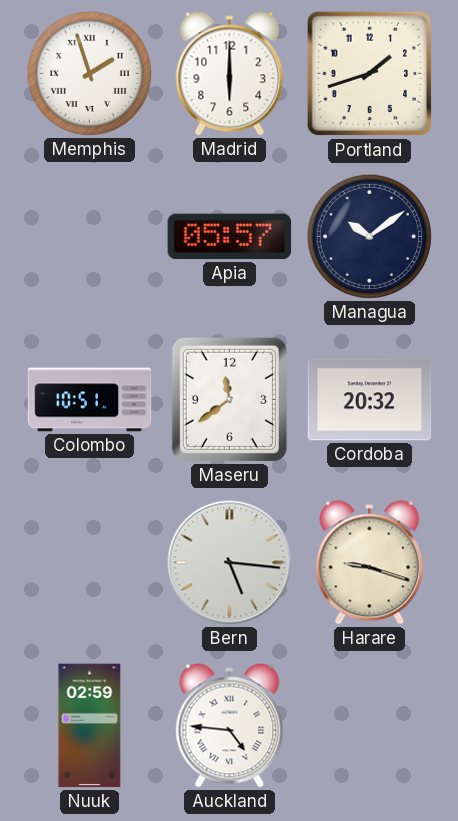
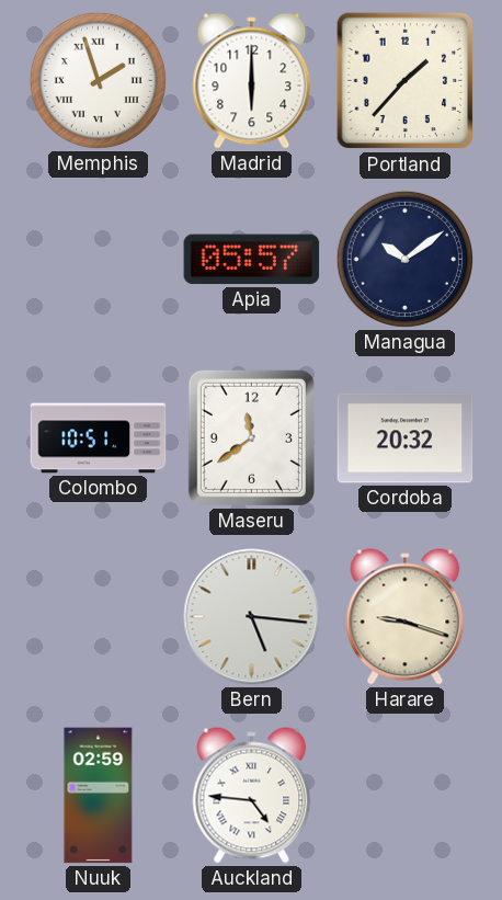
Portland: 1:42 -> 1:37 (406, 81)
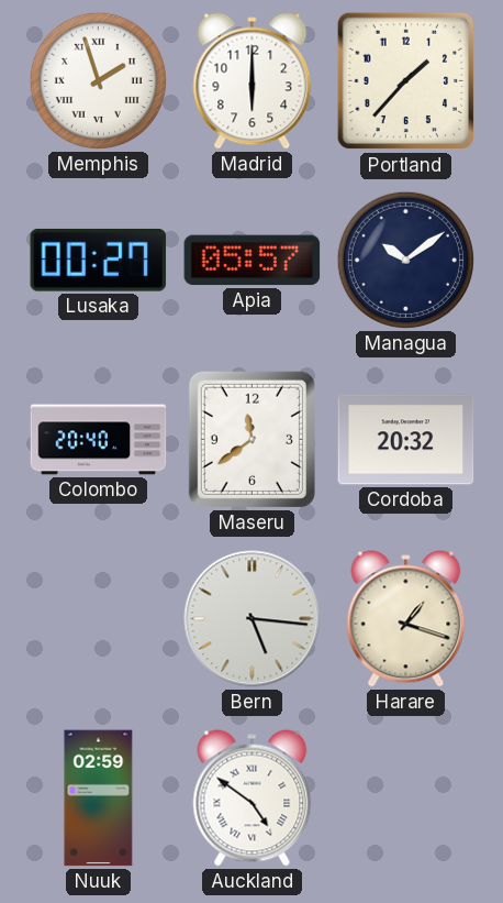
Lusaka: none -> 00:27 (99, 260)
Colombo: 10:51 -> 20:40 (99, 440)
Harare: 9:18 -> 1:18 (406, 619)
Auckland: 4:46 -> 4:51 (253, 799)
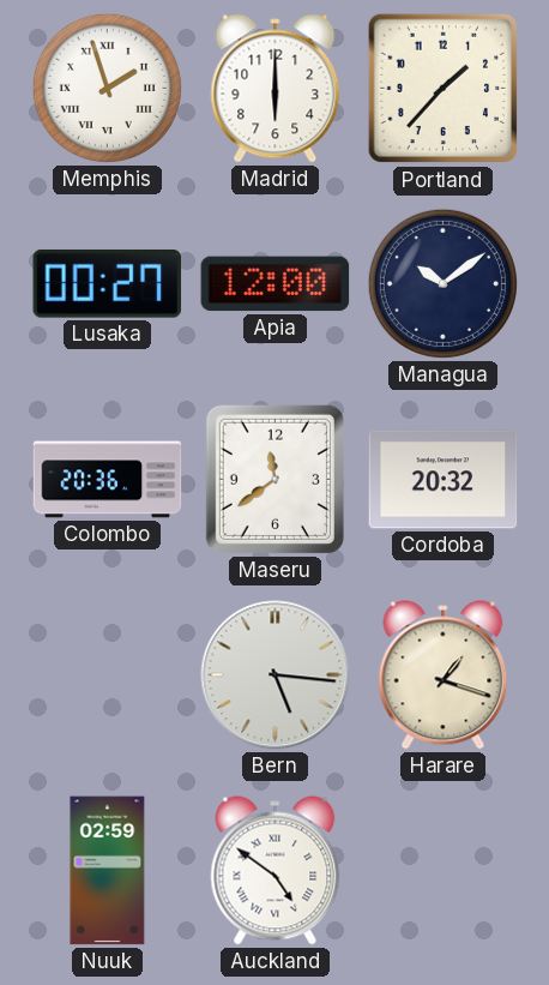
Apia: 05:57 -> 12:00 (276, 284)
Colombo: 20:40 -> 20:36 (108, 480)
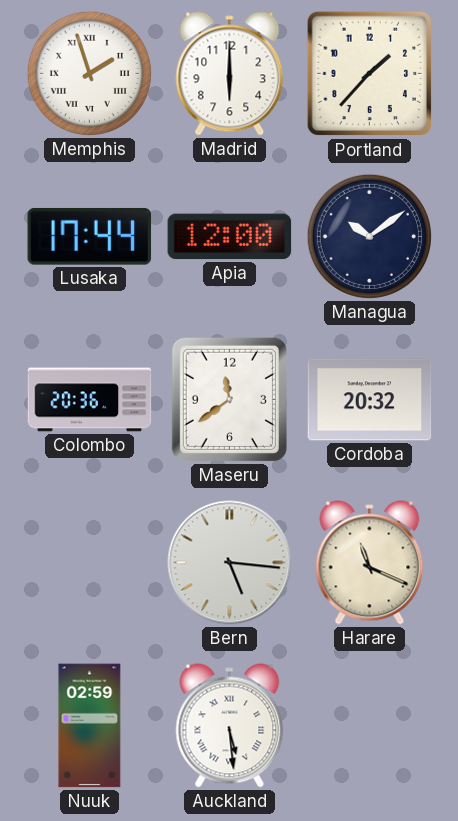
Lusaka: 00:27 -> 17:44 (90, 236)
Harare: 1:18 -> 11:19 (370, 563)
Auckland: 4:51 -> 5:29 (230, 726)
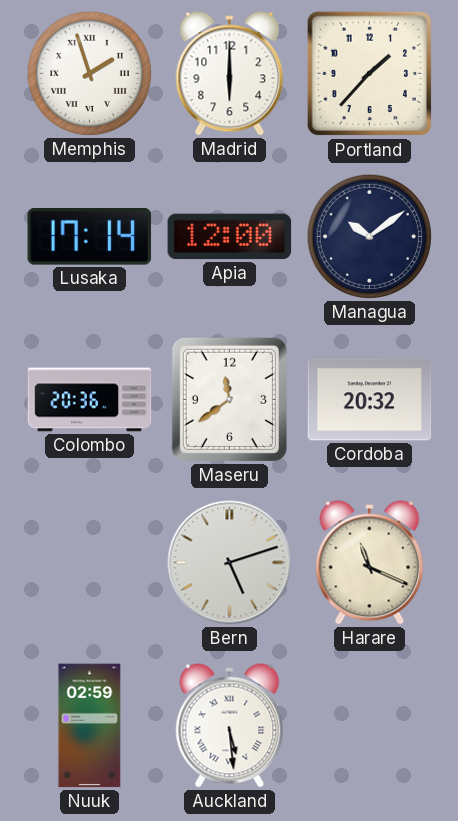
Lusaka: 17:44 -> 17:14 (90, 236)
Bern: 5:16 -> 5:12 (230, 563)
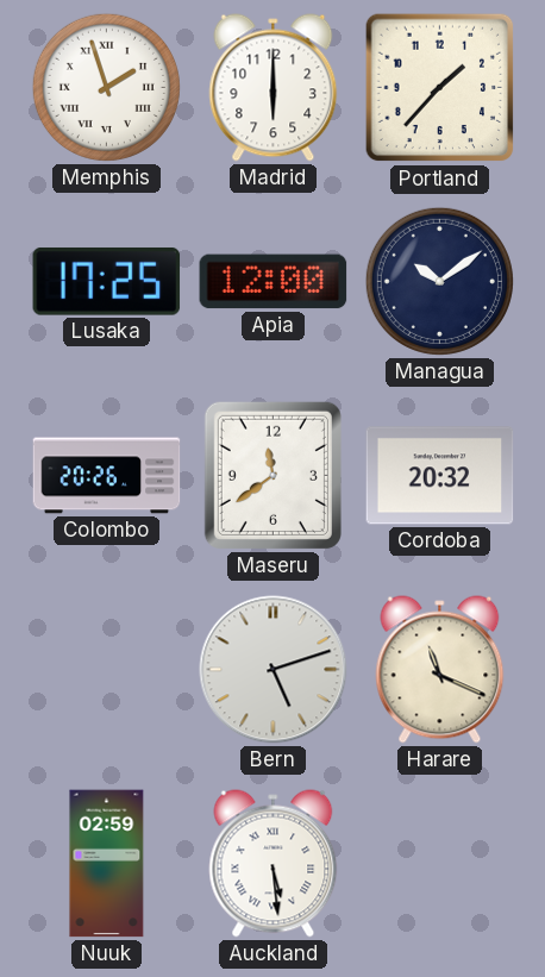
Lusaka: 17:14 -> 17:25 (107, 281)
Colombo: 20:36 -> 20:26 (107, 476)
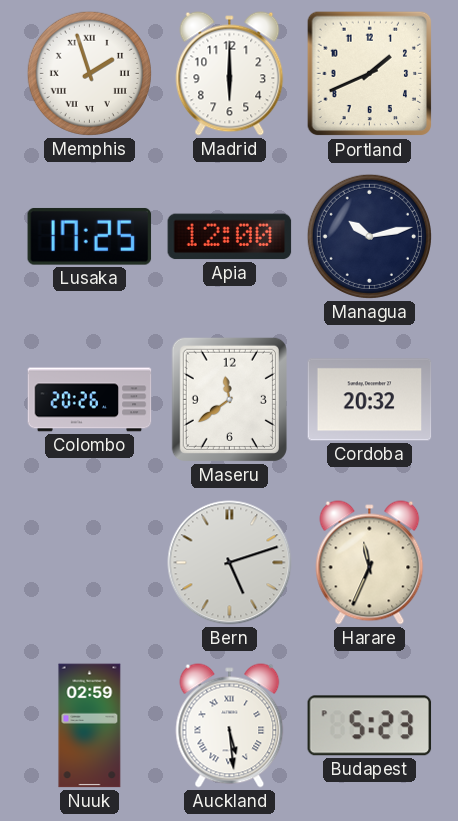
Portland: 1:37 -> 1:41 (370, 74)
Managua: 10:09 -> 10:13 (369, 236)
Harare: 11:19 -> 11:34 (370, 563)
Budapest: none -> 5:23 (370, 726)
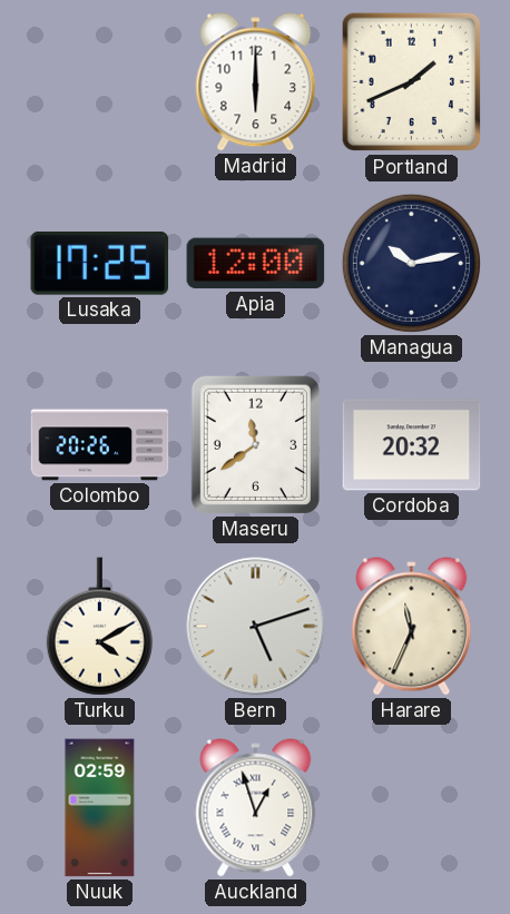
Memphis: 1:57 -> none (89, 73)
Turku: none -> 4:10 (99, 627)
Auckland: 5:29 -> 12:57 (256, 808)
Budapest: 5:23 -> none (370, 726)
